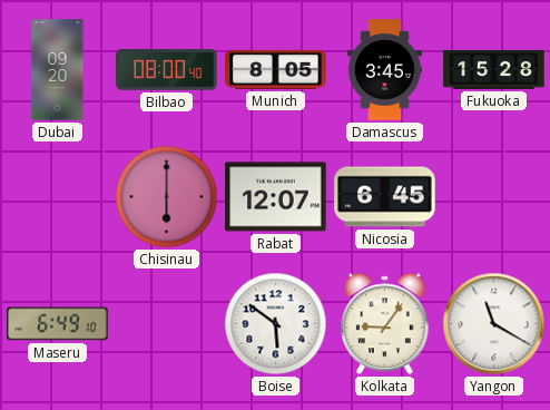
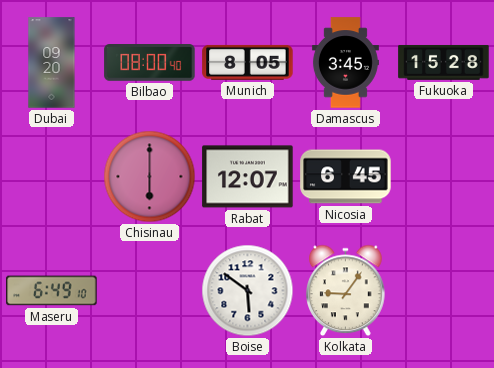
Yangon: 11:20 -> none (494, 324)
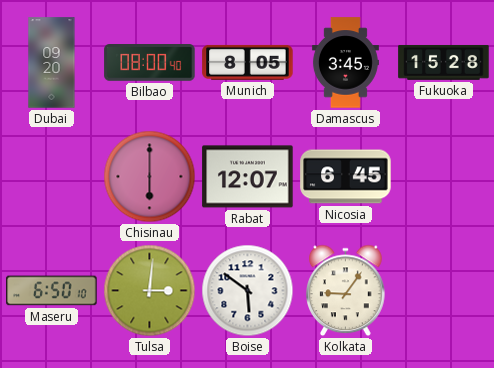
Maseru: 6:49 -> 6:50 (52, 291)
Tulsa: none -> 3:01 (150, 291)
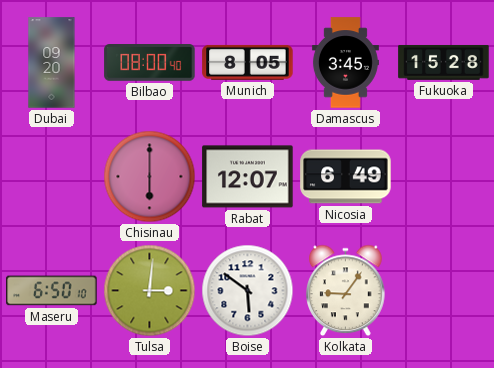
Nicosia: 6:45 -> 6:49 (346, 177)
